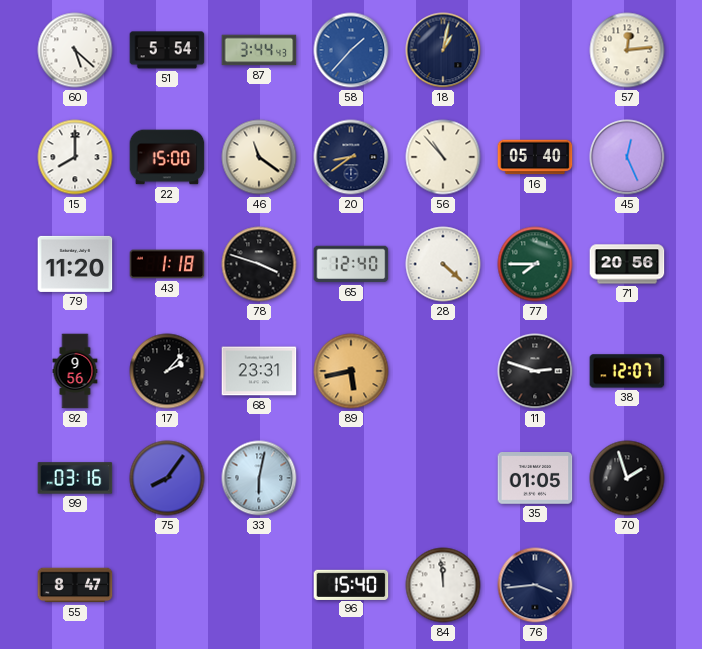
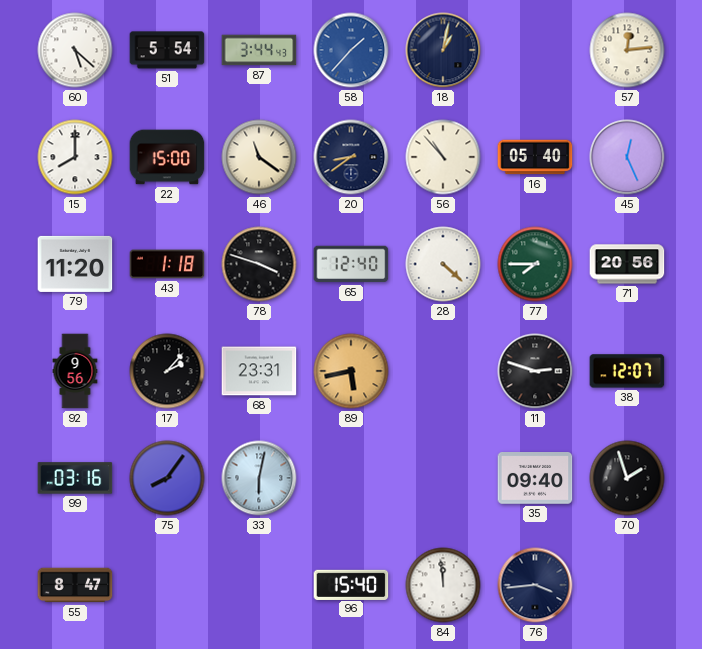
35: 01:05 -> 09:40 (535, 479)
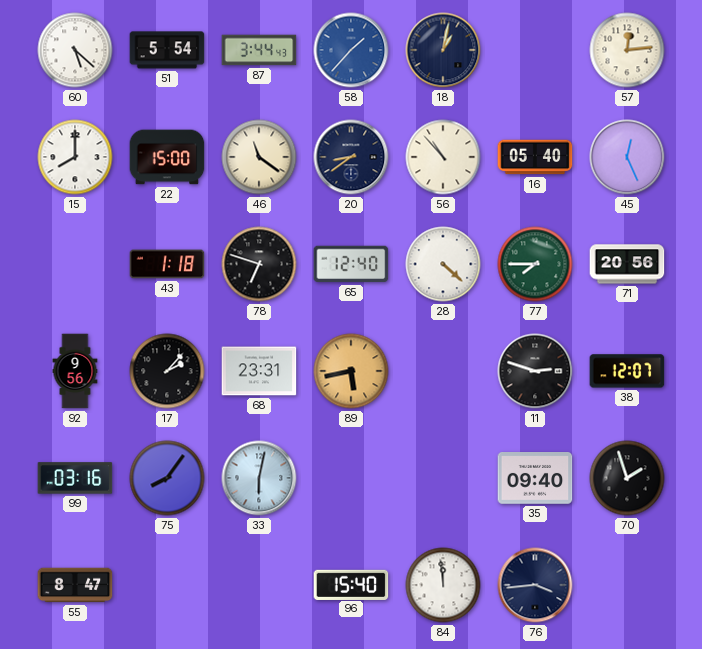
79: 11:20 -> none (75, 264)
78: 3:48 -> 6:48 (259, 264)
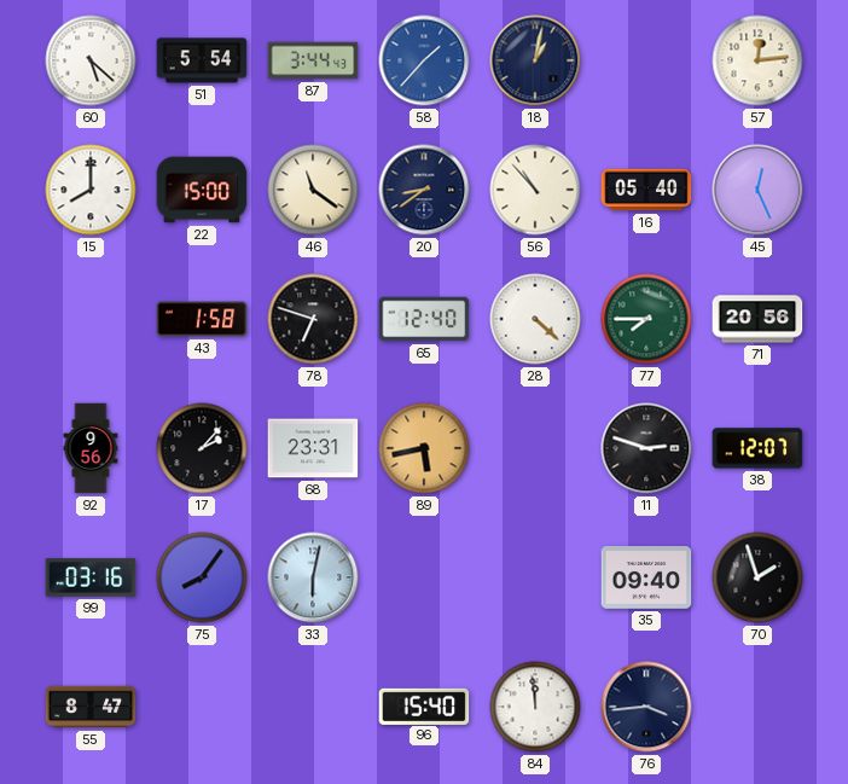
43: 1:18 -> 1:58 (202, 319)
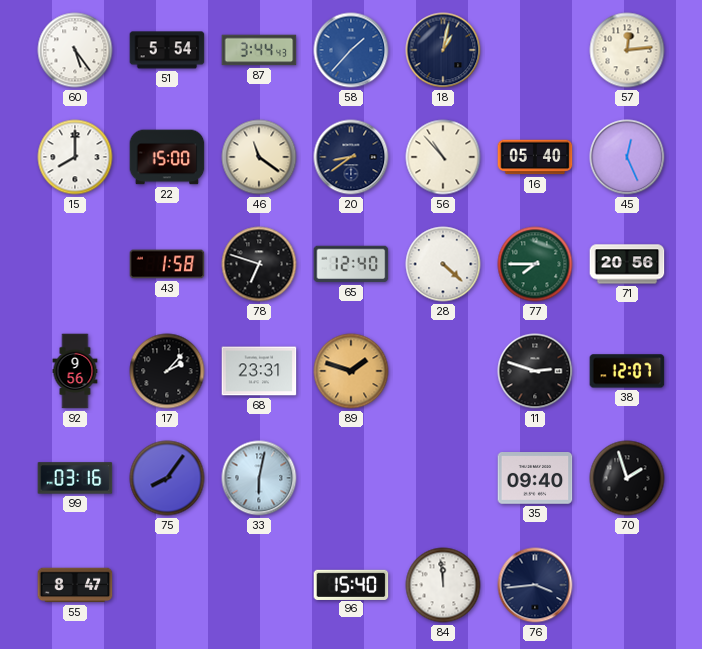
60: 5:22 -> 5:24 (75, 50)
89: 5:43 -> 1:48 (351, 371)
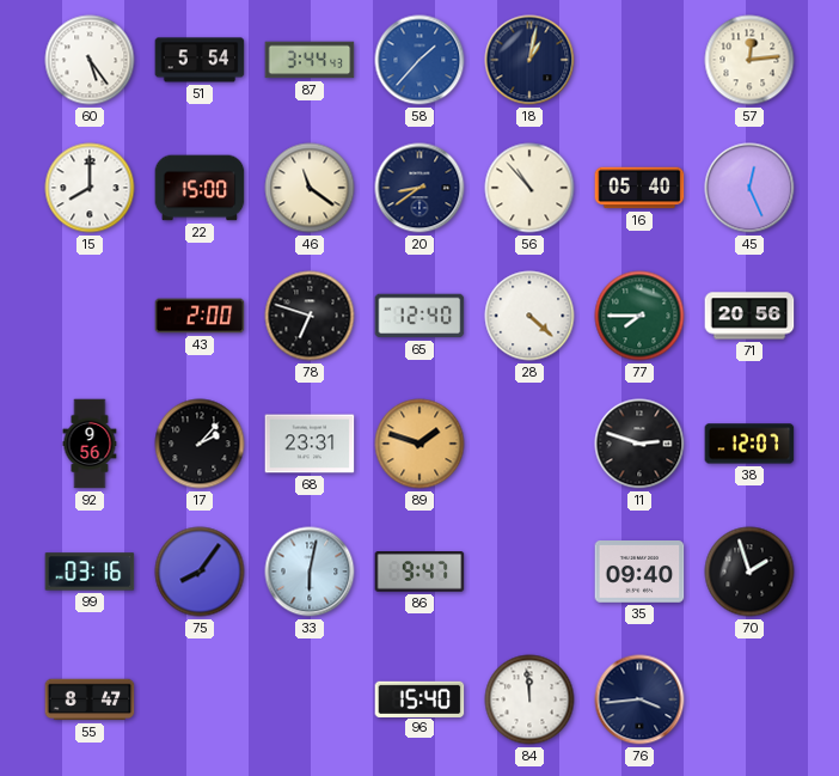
43: 1:58 -> 2:00 (200, 316)
86: none -> 9:47 (419, 572)
